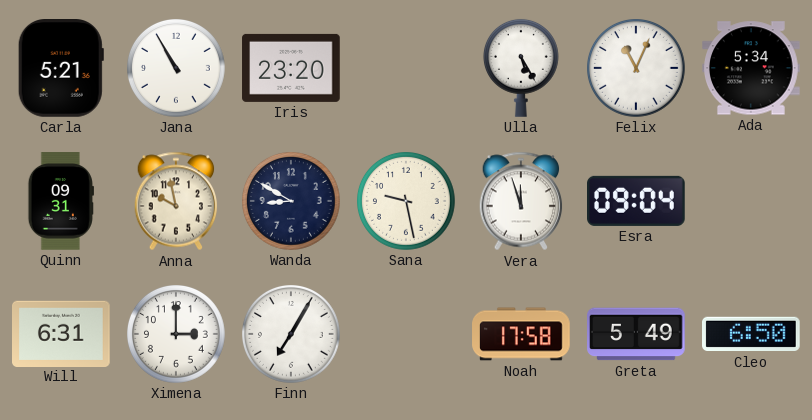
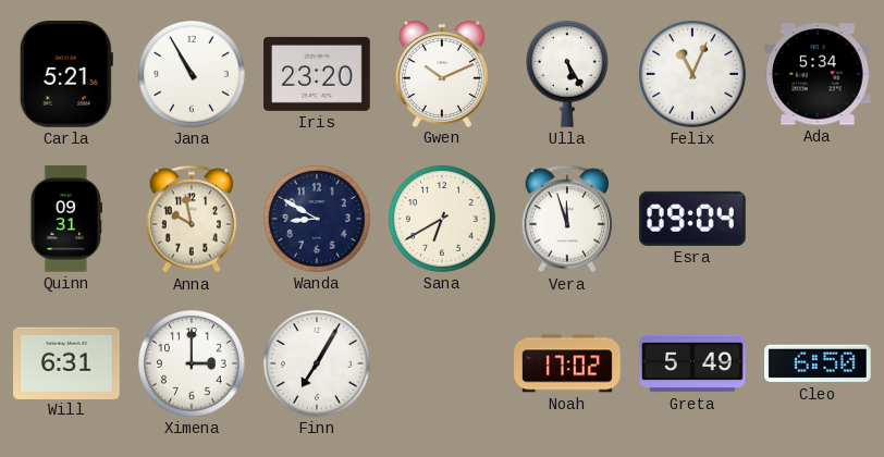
Gwen: none -> 10:11 (442, 74)
Sana: 9:28 -> 6:40 (443, 220)
Noah: 17:58 -> 17:02 (567, 363)
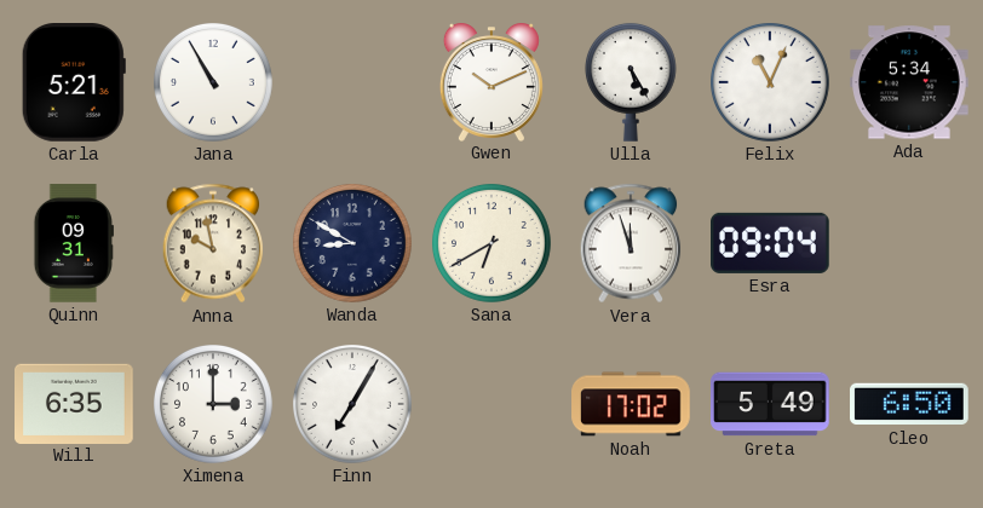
Iris: 23:20 -> none (317, 74)
Will: 6:31 -> 6:35 (74, 403)
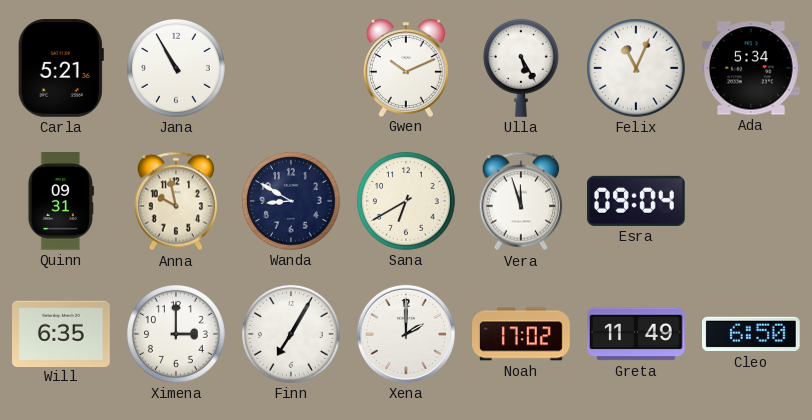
Xena: none -> 2:00 (406, 334)
Greta: 5:49 -> 11:49 (636, 334)
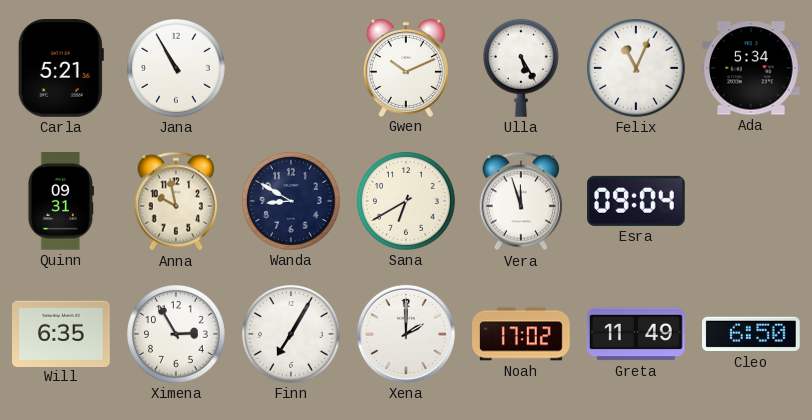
Ximena: 3:00 -> 2:55 (177, 335)
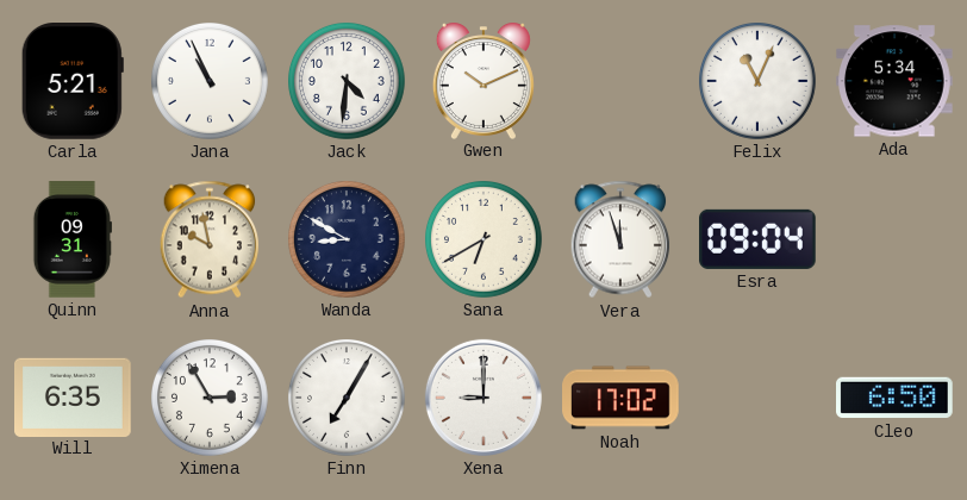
Jana: 10:55 -> 10:56 (211, 82)
Jack: none -> 4:31 (348, 82)
Ulla: 5:25 -> none (521, 68)
Xena: 2:00 -> 9:00 (484, 398)
Greta: 11:49 -> none (636, 334)
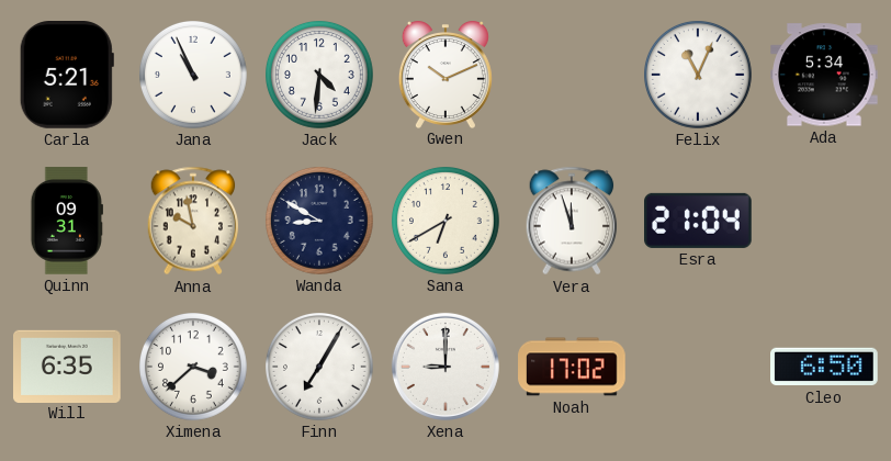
Esra: 09:04 -> 21:04 (699, 221)
Ximena: 2:55 -> 3:38 (194, 368)
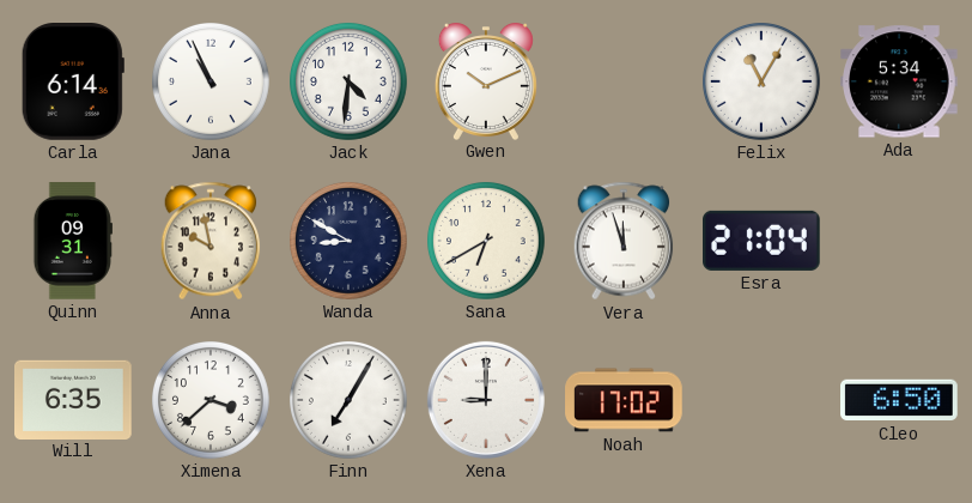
Carla: 5:21 -> 6:14 (73, 83)
Felix: 11:04 -> 11:05 (763, 83)
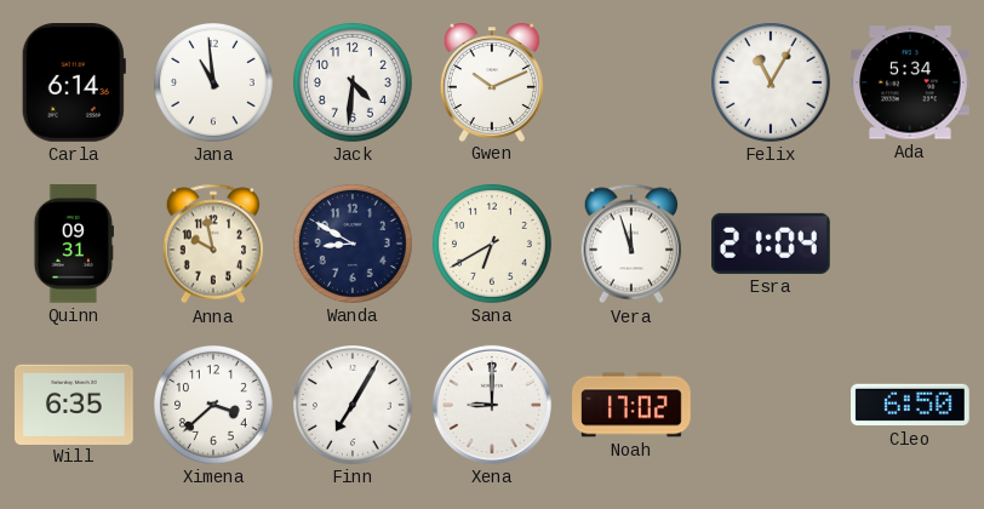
Jana: 10:56 -> 10:59 (214, 84)
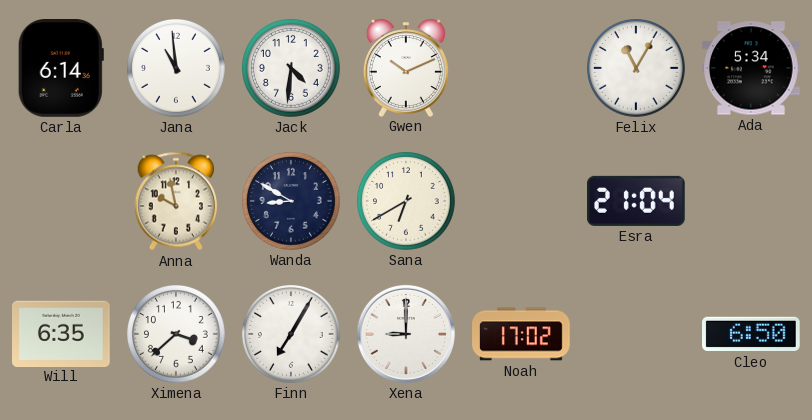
Quinn: 09:31 -> none (74, 244)
Vera: 11:57 -> none (631, 244)
